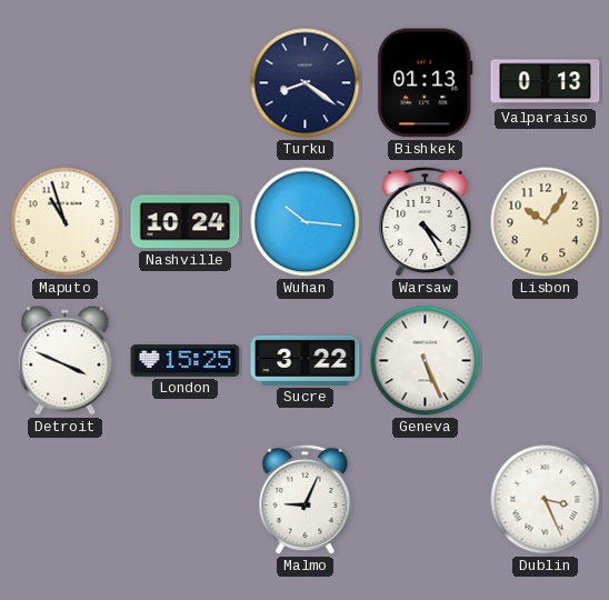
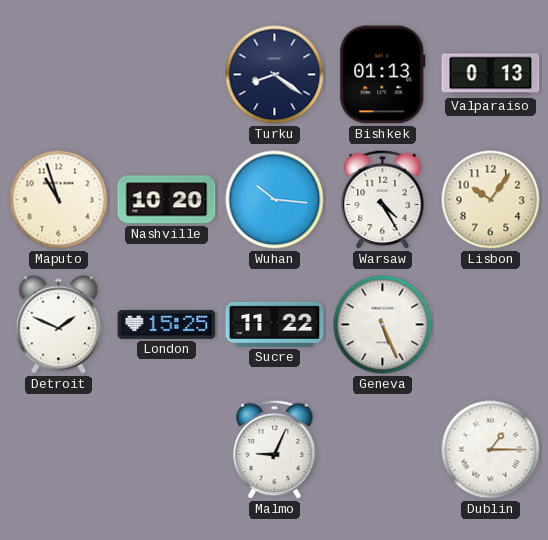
Nashville: 10:24 -> 10:20 (167, 200)
Detroit: 3:49 -> 1:49 (59, 325)
Sucre: 3:22 -> 11:22 (275, 324)
Dublin: 3:26 -> 1:15 (491, 450)
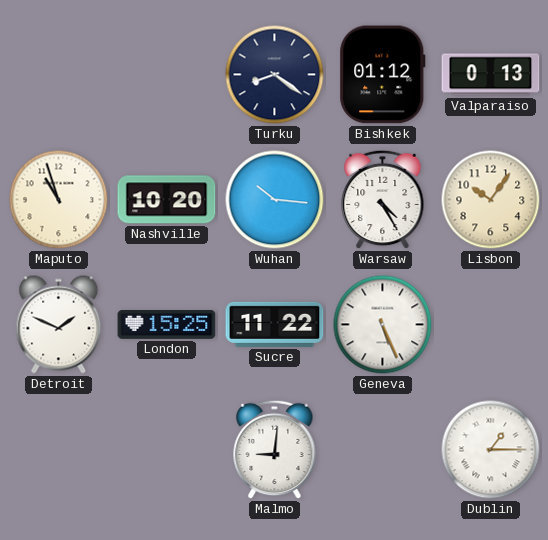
Bishkek: 01:13 -> 01:12 (383, 75)
Malmo: 9:04 -> 9:01 (275, 450)
